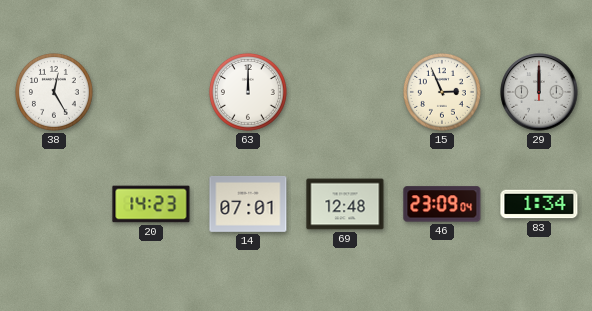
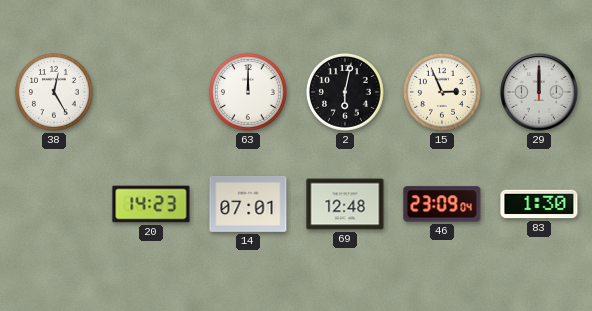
2: none -> 6:02 (345, 92)
83: 1:34 -> 1:30 (539, 204)
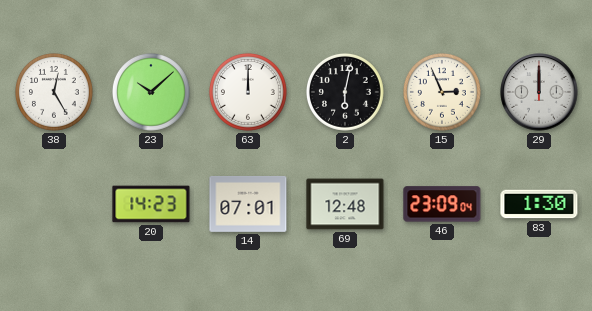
23: none -> 10:08 (151, 92)
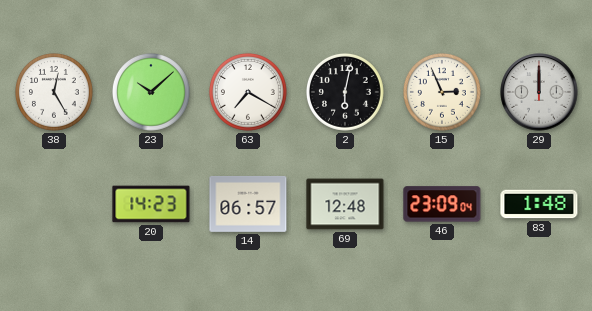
63: 12:00 -> 7:20 (248, 92)
14: 07:01 -> 06:57 (248, 204)
83: 1:30 -> 1:48 (539, 204)
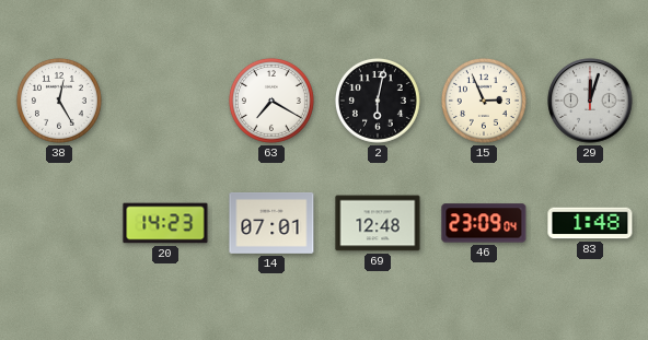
23: 10:08 -> none (151, 92)
29: 12:00 -> 12:03 (590, 101)
14: 06:57 -> 07:01 (271, 223)
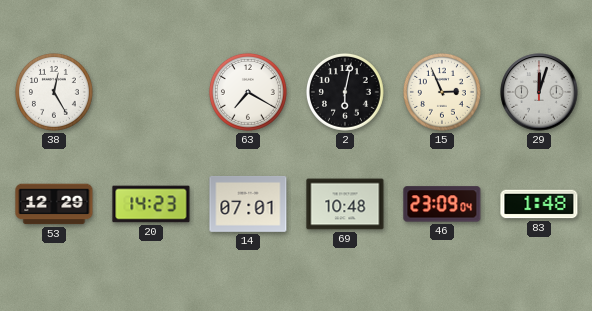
53: none -> 12:29 (54, 204)
69: 12:48 -> 10:48 (345, 204)
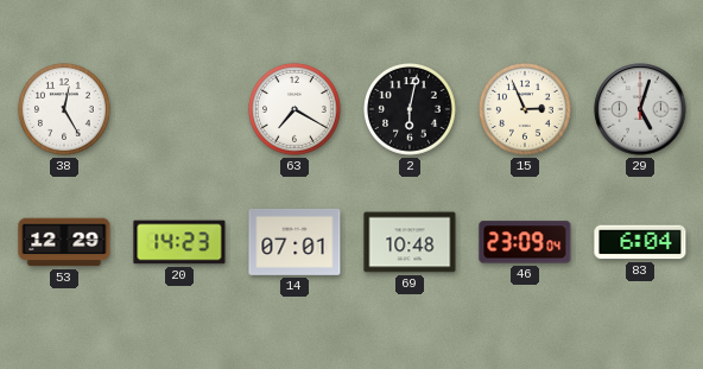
29: 12:03 -> 5:03 (640, 109)
83: 1:48 -> 6:04 (640, 242)
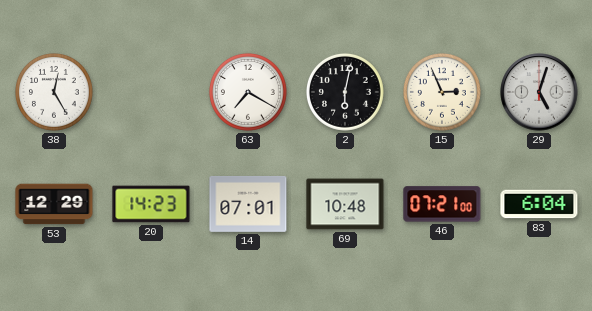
46: 23:09 -> 07:21 (442, 204)
